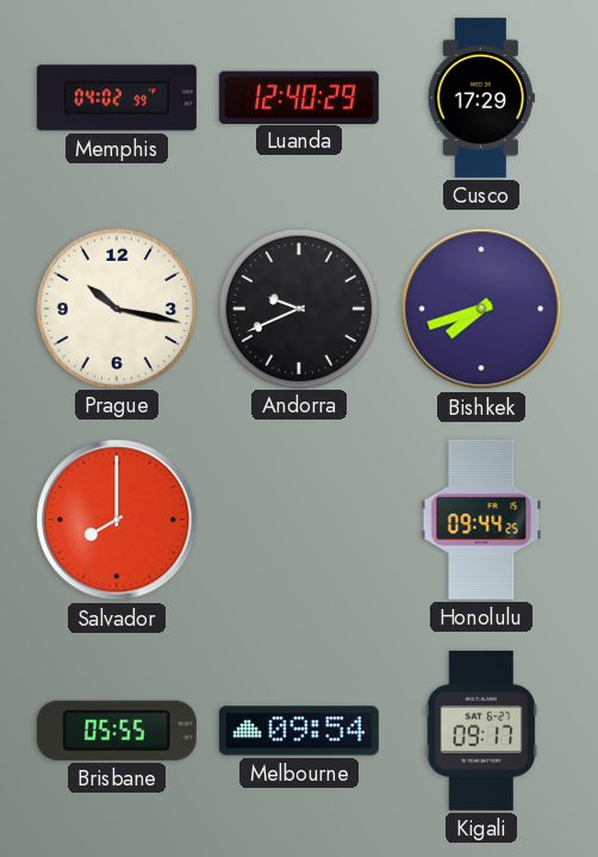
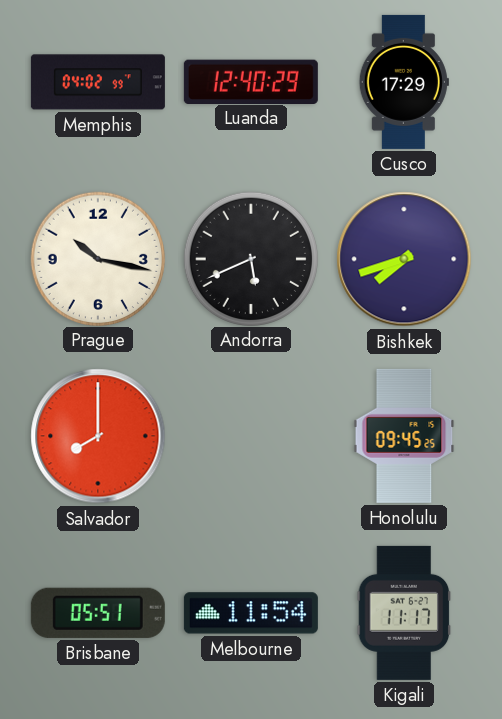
Andorra: 9:41 -> 5:41 (250, 258)
Honolulu: 09:44 -> 09:45 (404, 436)
Brisbane: 05:55 -> 05:51 (98, 613)
Melbourne: 09:54 -> 11:54 (251, 613)
Kigali: 09:17 -> 11:17 (404, 613)
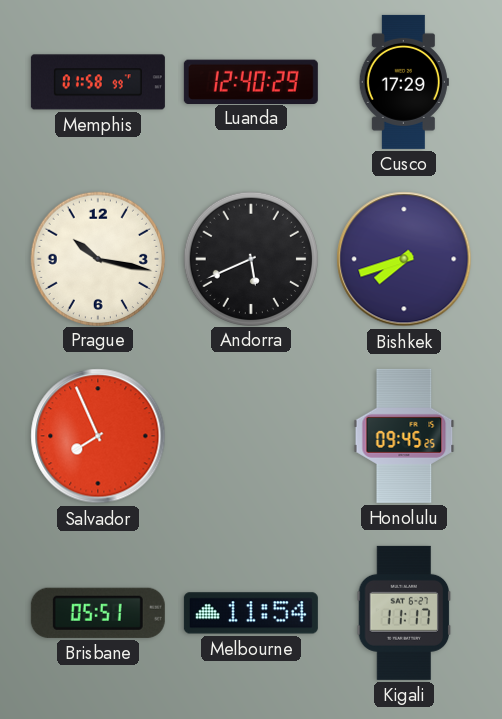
Memphis: 04:02 -> 01:58 (98, 82)
Salvador: 8:00 -> 7:56 (98, 436)
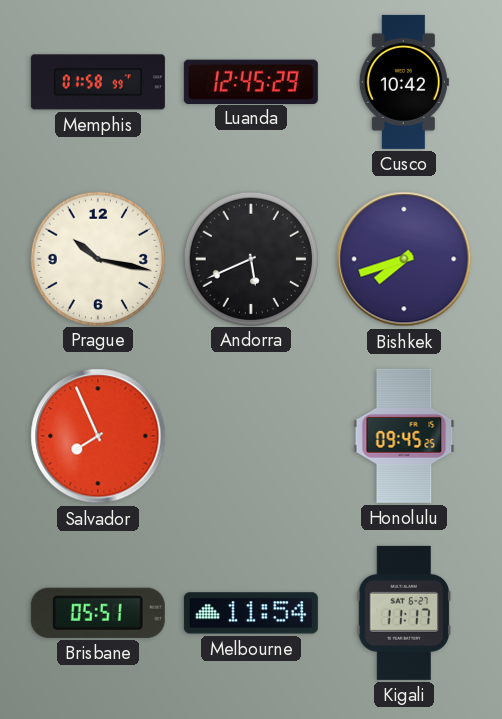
Luanda: 12:40 -> 12:45 (251, 81)
Cusco: 17:29 -> 10:42 (404, 82)
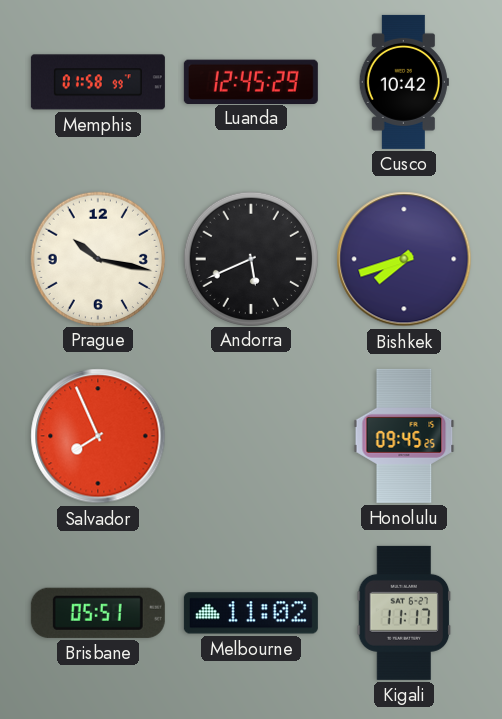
Melbourne: 11:54 -> 11:02 (251, 613)
